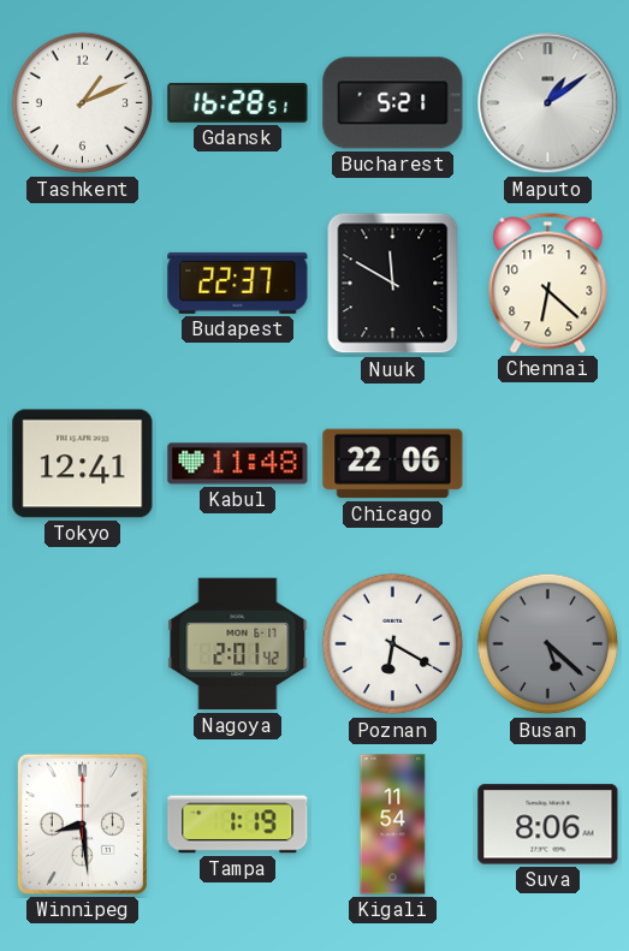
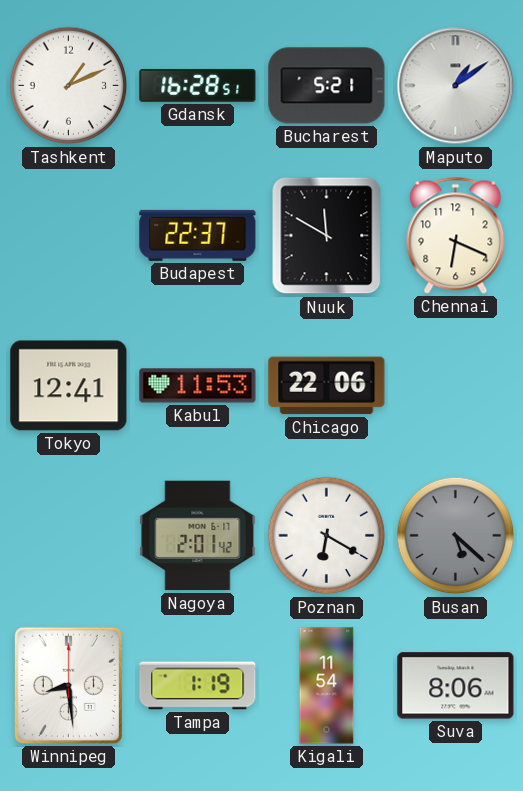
Chennai: 6:22 -> 6:19 (456, 235)
Kabul: 11:48 -> 11:53 (198, 386)
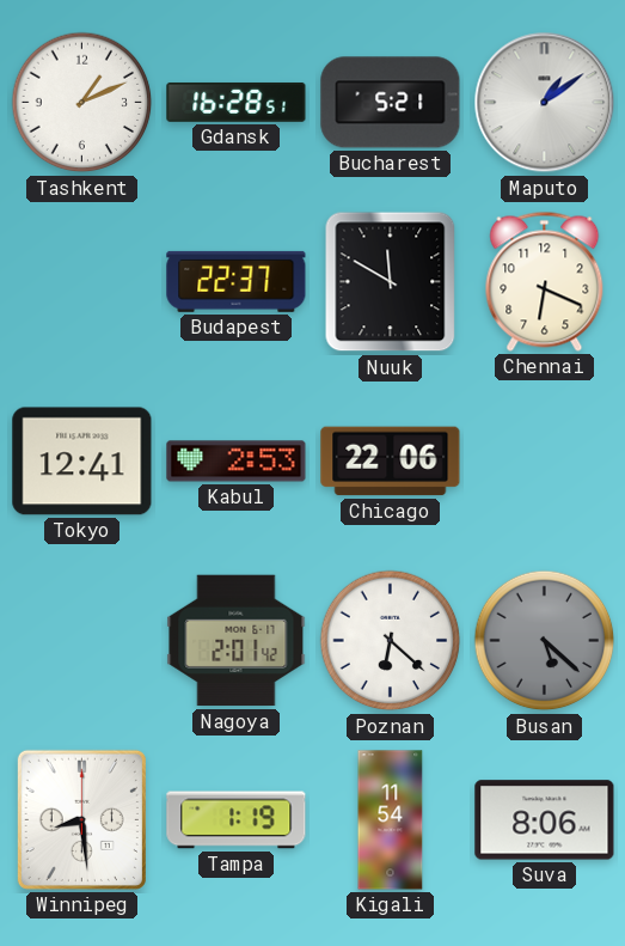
Kabul: 11:53 -> 2:53 (237, 462)
Poznan: 6:20 -> 6:22 (391, 641)
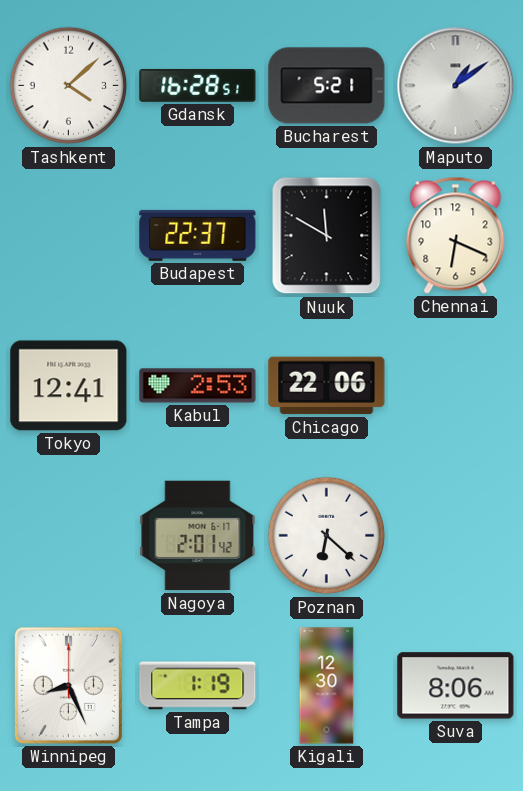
Tashkent: 1:11 -> 4:08 (69, 86)
Busan: 5:22 -> none (545, 641)
Winnipeg: 8:29 -> 8:26 (68, 685)
Kigali: 11:54 -> 12:30 (327, 686)
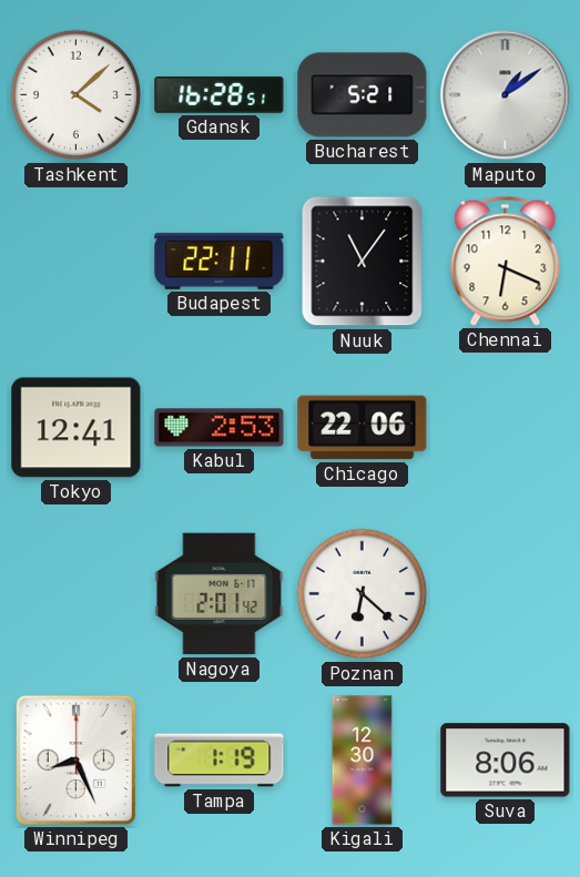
Budapest: 22:37 -> 22:11 (220, 261)
Nuuk: 11:50 -> 11:06 (363, 262)
